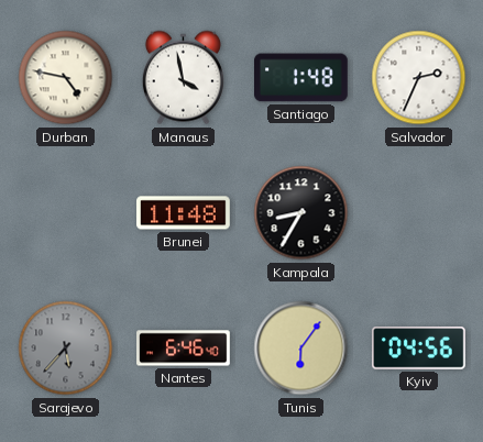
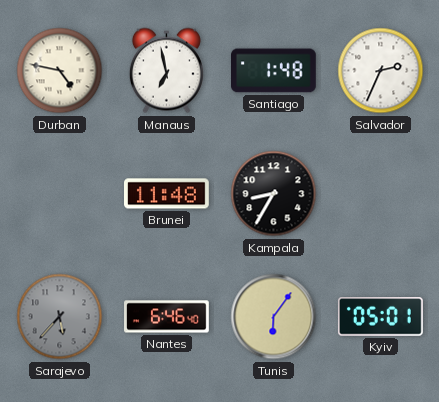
Manaus: 3:58 -> 6:58 (166, 71)
Kyiv: 04:56 -> 05:01 (380, 317)
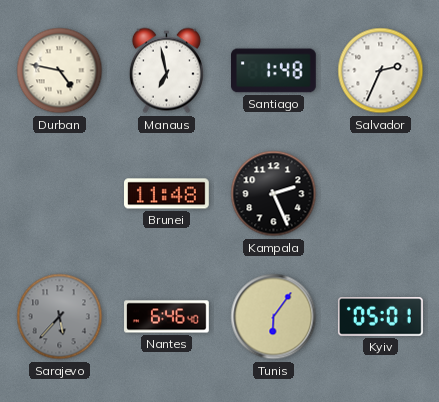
Kampala: 8:35 -> 2:26 (274, 194)
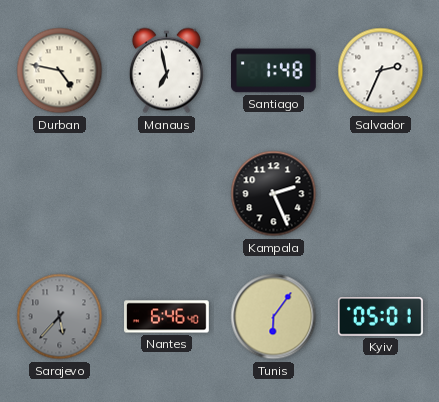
Brunei: 11:48 -> none (167, 194)
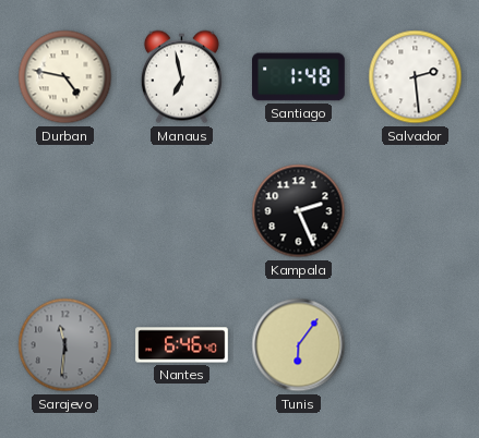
Salvador: 2:34 -> 2:29 (416, 77)
Sarajevo: 5:37 -> 11:31 (65, 345)
Kyiv: 05:01 -> none (380, 317)
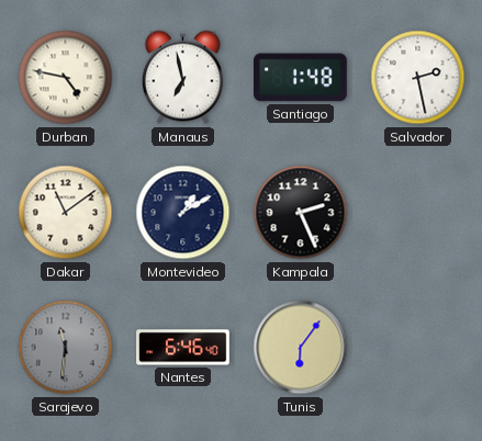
Salvador: 2:29 -> 2:28 (418, 78)
Dakar: none -> 11:09 (66, 213)
Montevideo: none -> 1:10 (183, 213)
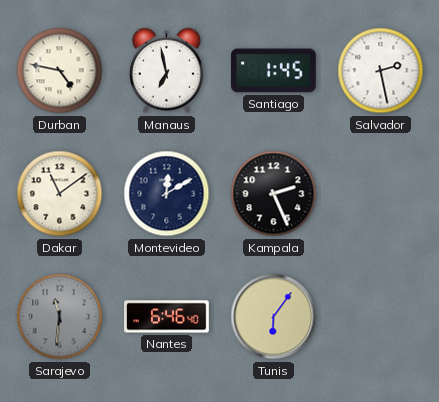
Santiago: 1:48 -> 1:45 (274, 71)
Montevideo: 1:10 -> 12:10 (167, 194)
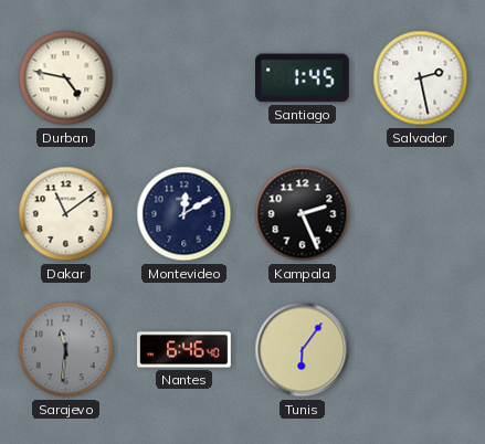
Manaus: 6:58 -> none (166, 71)
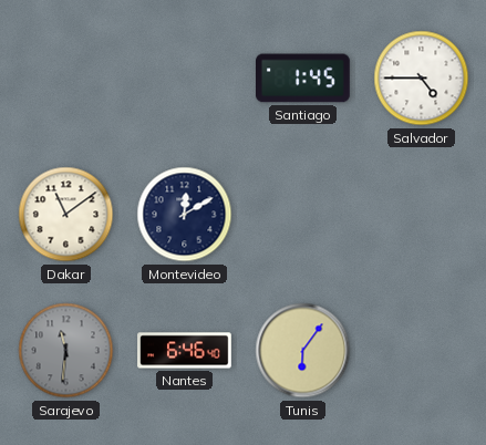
Durban: 4:47 -> none (66, 78)
Salvador: 2:28 -> 4:45 (422, 79)
Kampala: 2:26 -> none (303, 214)
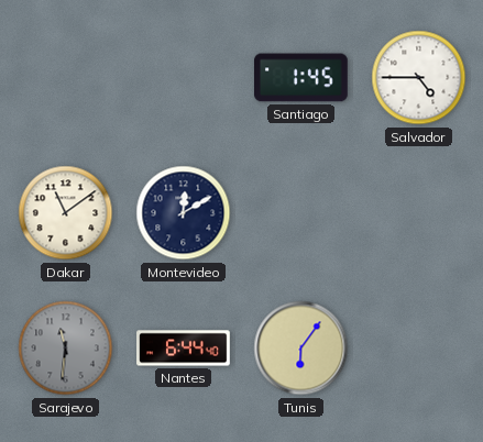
Nantes: 6:46 -> 6:44 (184, 349)
